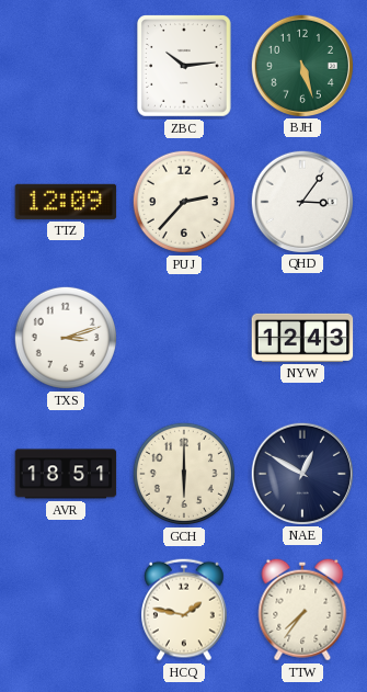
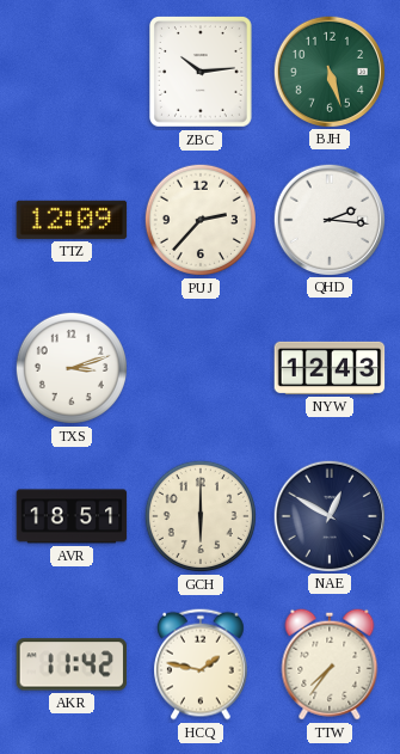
QHD: 3:06 -> 2:16 (328, 219)
AKR: none -> 11:42 (72, 664)
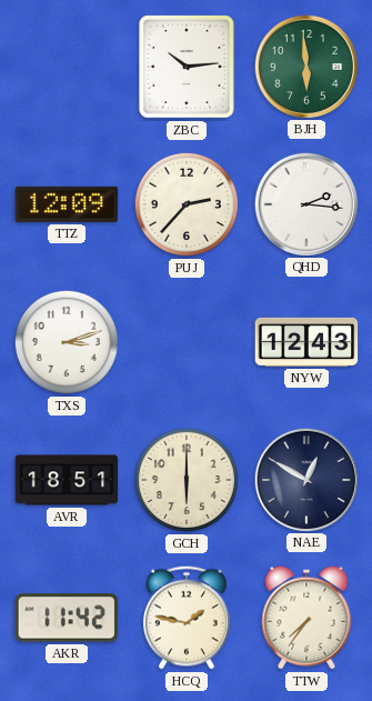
BJH: 5:27 -> 5:59 (305, 66)
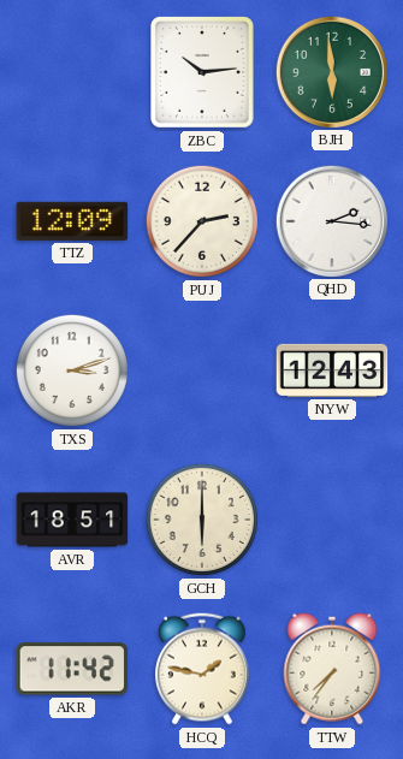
NAE: 12:50 -> none (305, 479)
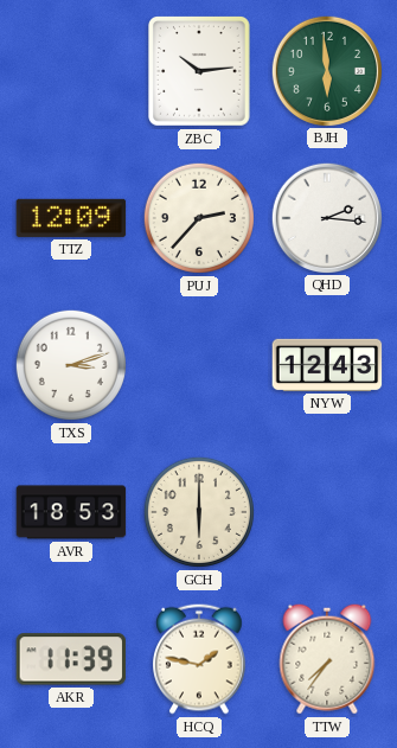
AVR: 18:51 -> 18:53 (71, 512)
AKR: 11:42 -> 11:39 (71, 659)
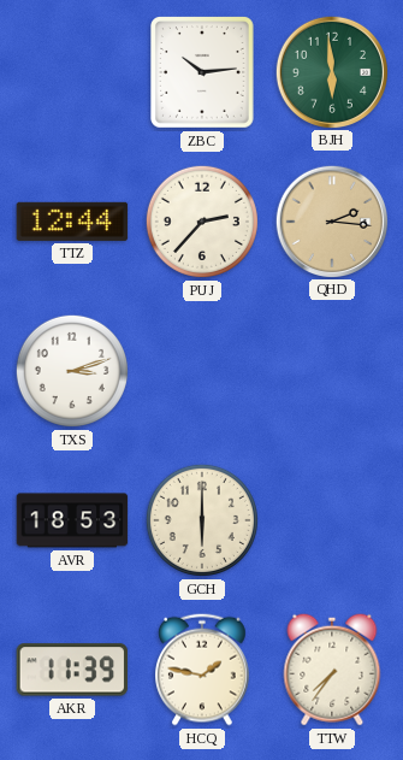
TTZ: 12:09 -> 12:44 (72, 222)
QHD dial: white -> champagne (331, 220)
NYW: 12:43 -> none (327, 365)
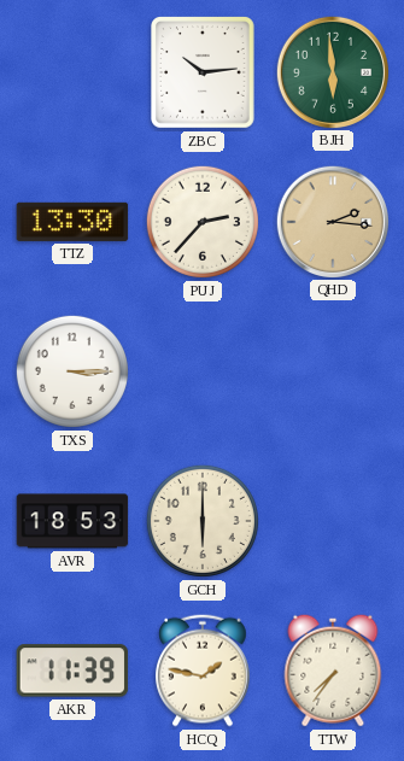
TTZ: 12:44 -> 13:30 (72, 222)
TXS: 3:12 -> 3:15 (72, 371)
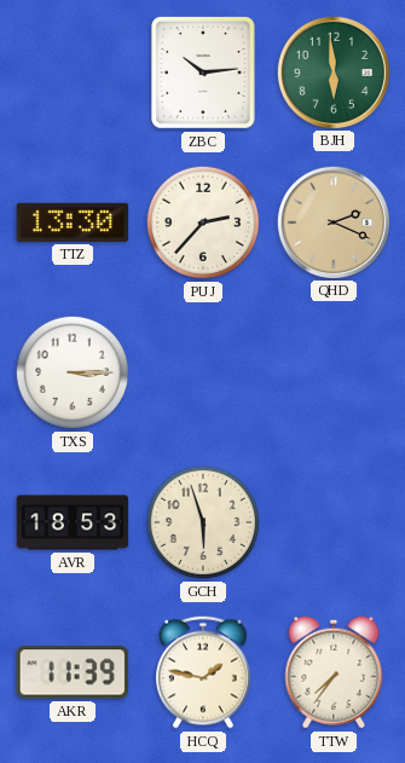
QHD: 2:16 -> 2:19 (332, 221)
GCH: 6:00 -> 5:57 (203, 522)
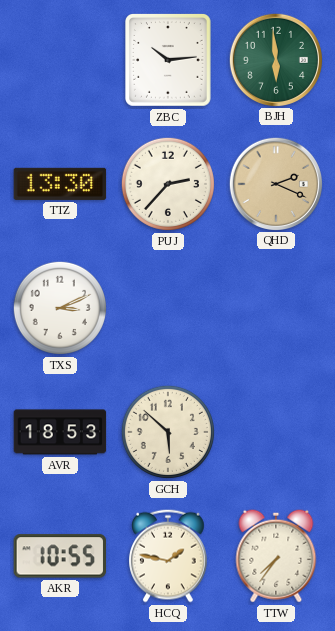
TXS: 3:15 -> 3:11 (60, 308)
GCH: 5:57 -> 5:52 (168, 432)
AKR: 11:39 -> 10:55 (60, 556)
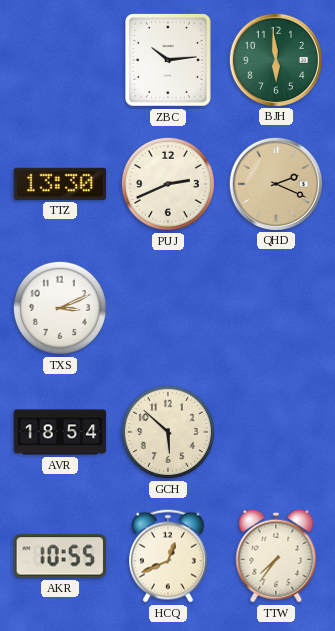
PUJ: 2:37 -> 2:41 (168, 184)
AVR: 18:53 -> 18:54 (60, 432)
HCQ: 1:47 -> 12:41 (169, 556)
